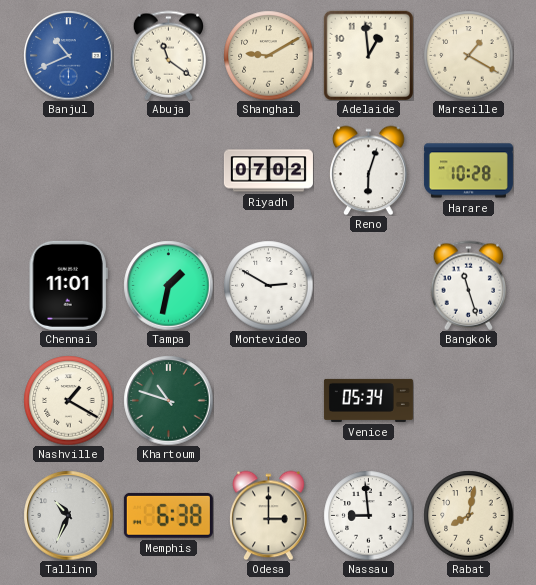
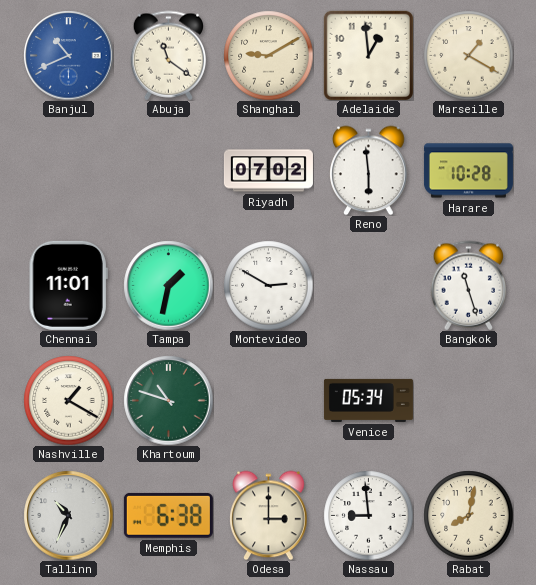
Reno: 6:03 -> 5:59 (369, 170)
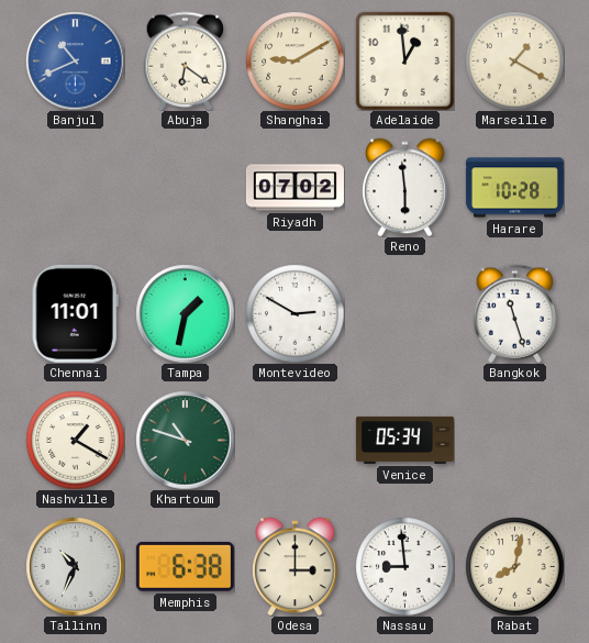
Abuja: 11:21 -> 6:21 (185, 60)
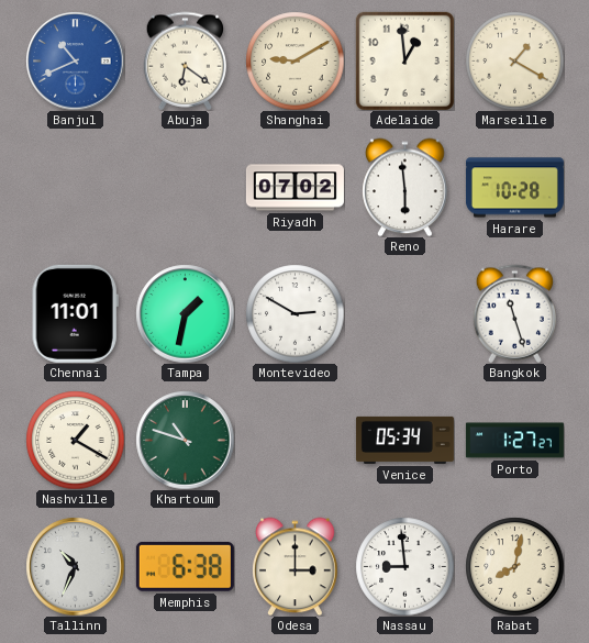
Porto: none -> 1:27 (514, 441)
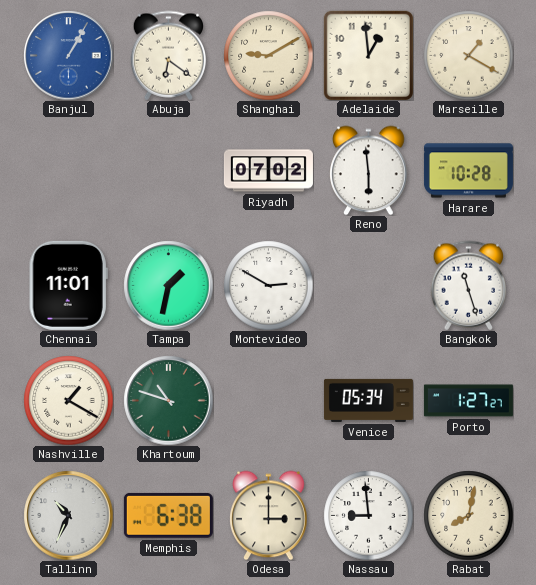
Banjul: 10:41 -> 1:05 (68, 55)
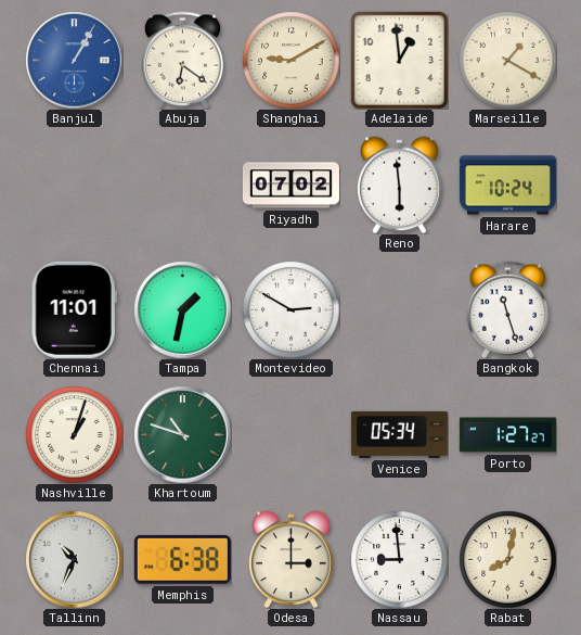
Harare: 10:28 -> 10:24 (507, 186)
Nashville: 1:20 -> 1:03 (74, 434)
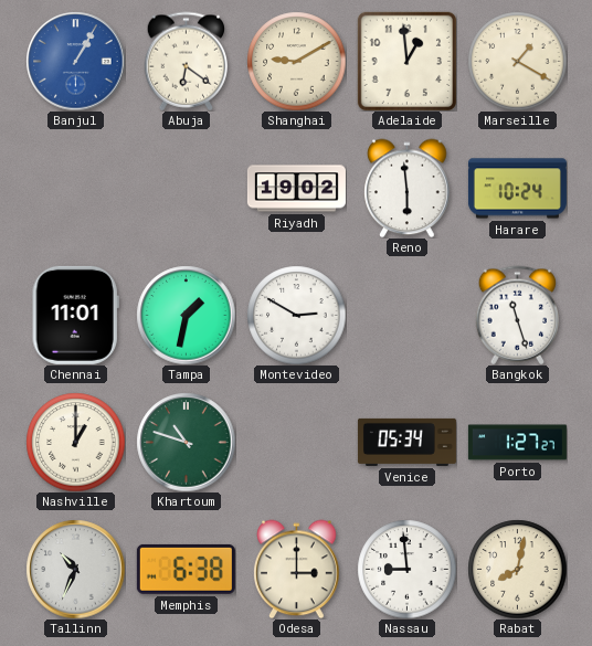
Riyadh: 07:02 -> 19:02 (296, 189)
Nashville: 1:03 -> 1:00 (75, 442)
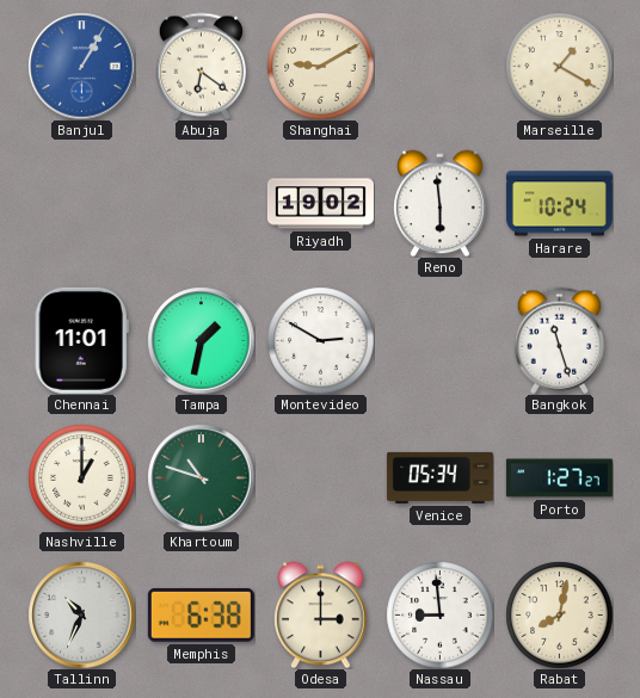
Adelaide: 12:59 -> none (406, 61)
